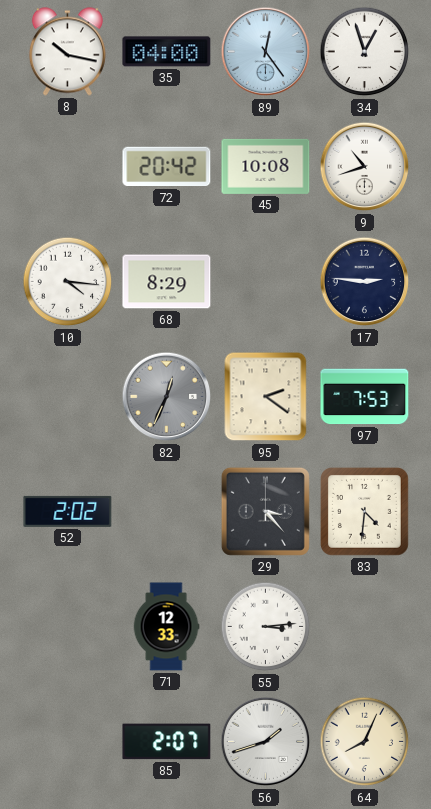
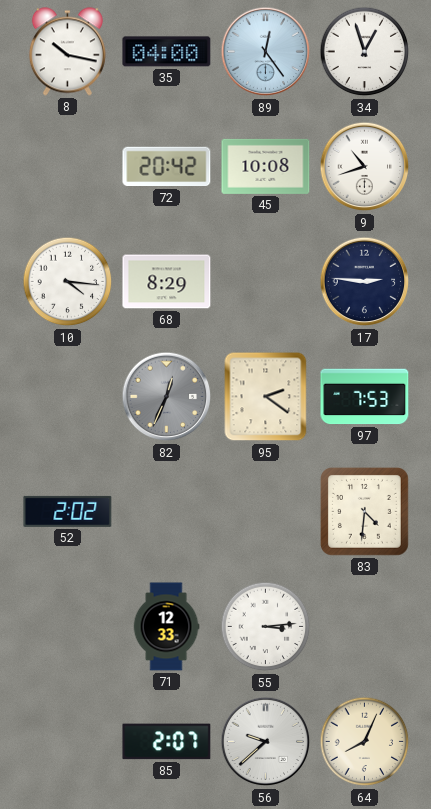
29: 3:23 -> none (265, 511)
56: 1:42 -> 9:38 (266, 742)
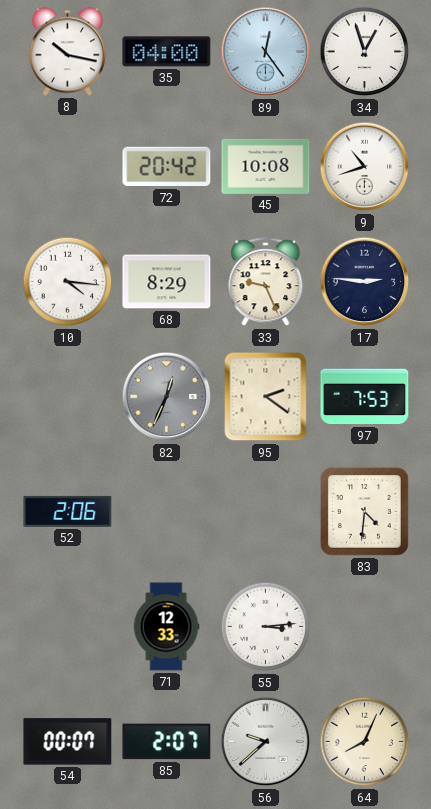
33: none -> 9:26 (266, 282)
52: 2:02 -> 2:06 (68, 511)
54: none -> 00:07 (68, 742)
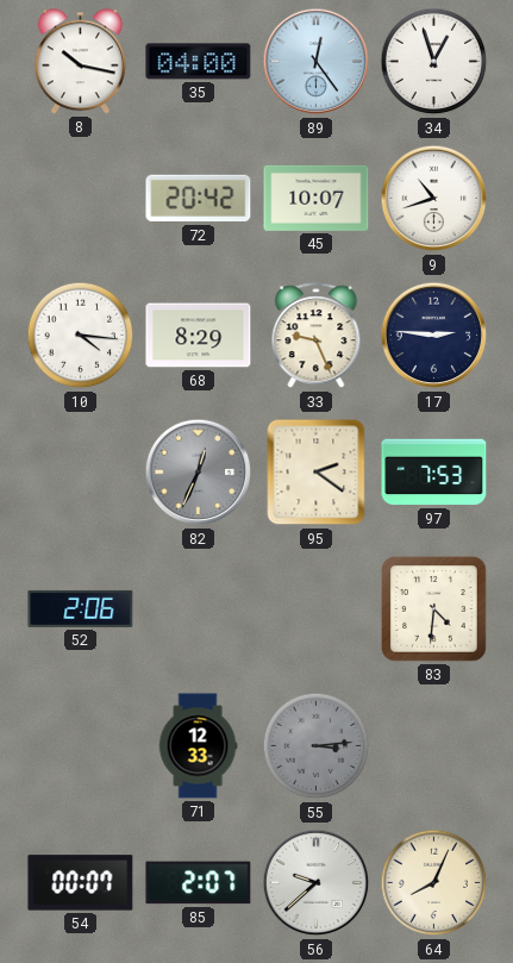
45: 10:08 -> 10:07 (317, 198)
55 dial: white -> grey (317, 746)
